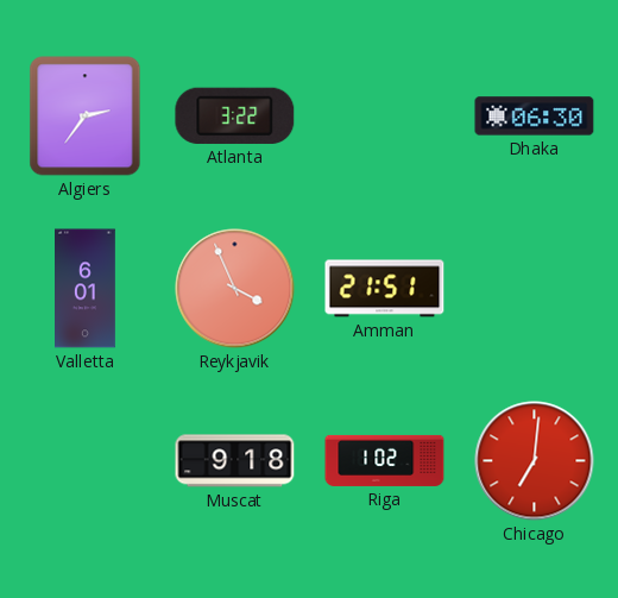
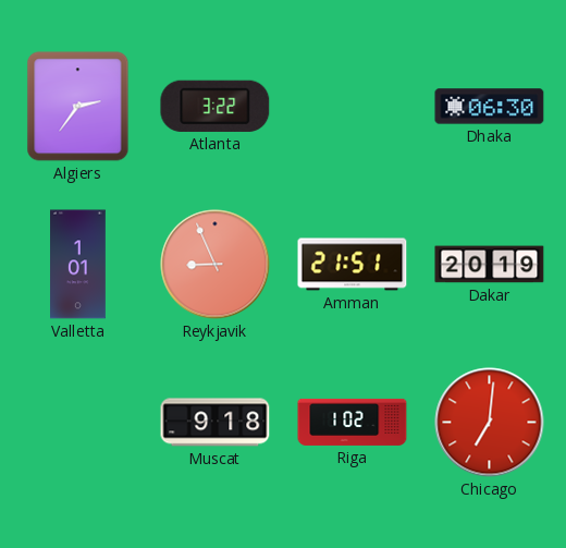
Valletta: 6:01 -> 1:01 (78, 265)
Reykjavik: 3:56 -> 8:56 (216, 265)
Dakar: none -> 20:19 (490, 265)
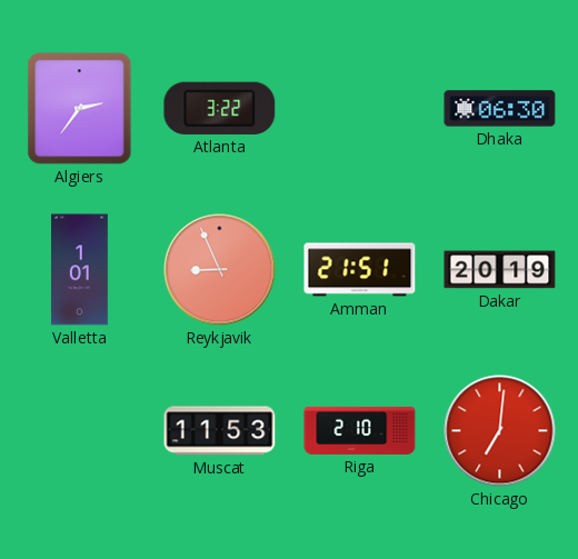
Muscat: 9:18 -> 11:53 (220, 431)
Riga: 1:02 -> 2:10 (360, 430)
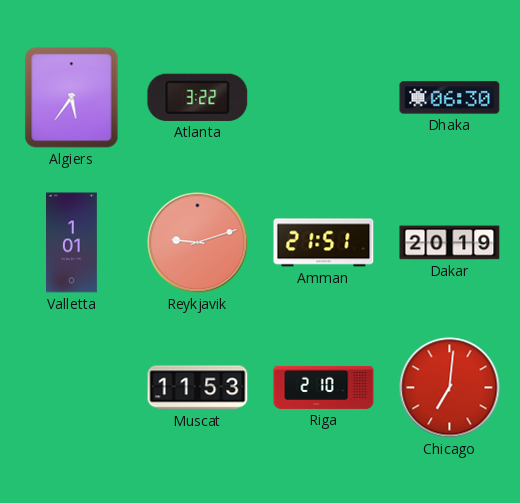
Algiers: 2:36 -> 5:36 (72, 98)
Reykjavik: 8:56 -> 9:12 (198, 243)
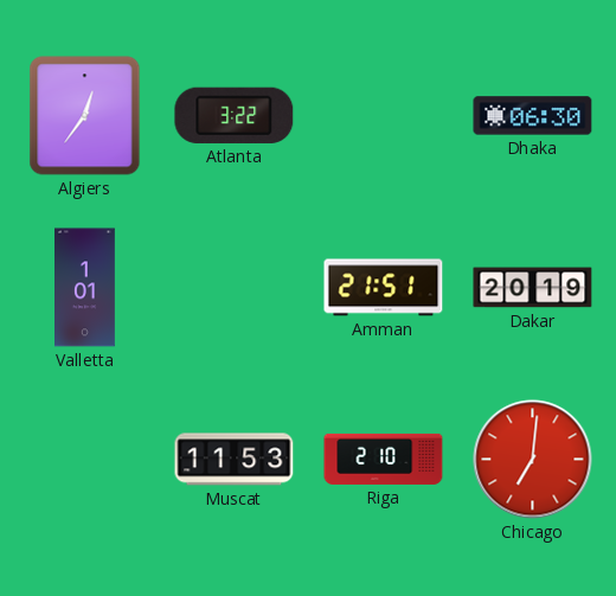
Algiers: 5:36 -> 12:36 (85, 116)
Reykjavik: 9:12 -> none (198, 243)
